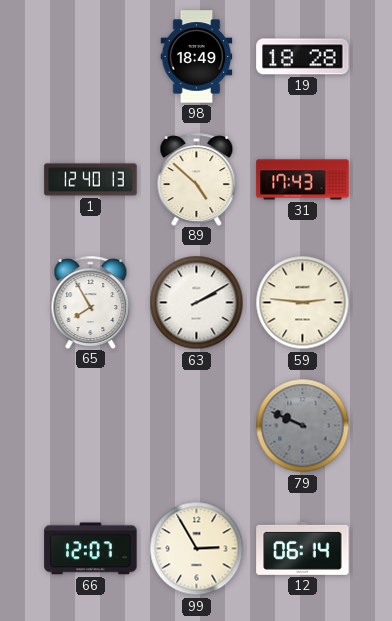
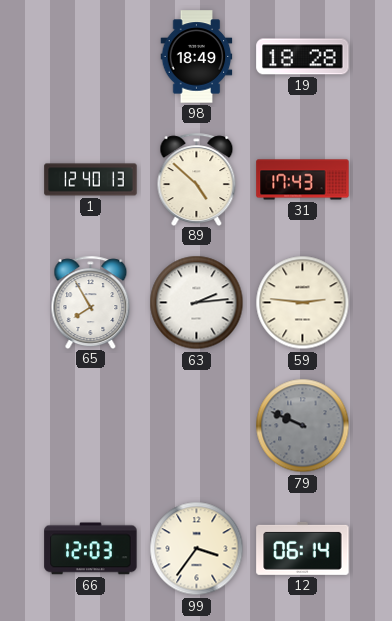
63: 2:10 -> 2:14 (197, 303)
66: 12:07 -> 12:03 (91, 549)
99: 2:55 -> 3:36 (197, 549)
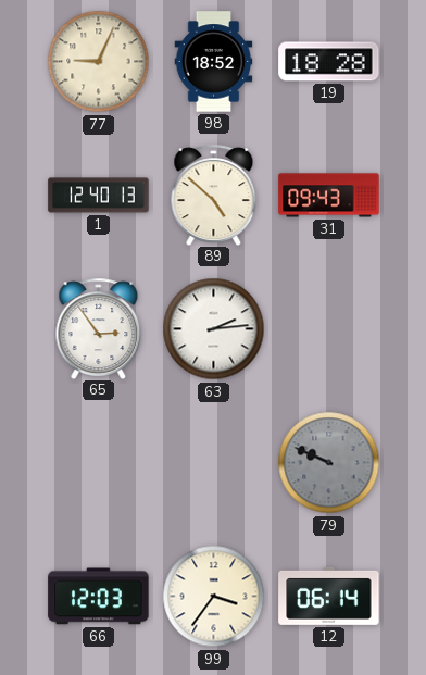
77: none -> 9:04 (99, 62)
98: 18:49 -> 18:52 (214, 62)
31: 17:43 -> 09:43 (329, 196)
65: 7:55 -> 2:54 (99, 328)
59: 2:46 -> none (303, 303)
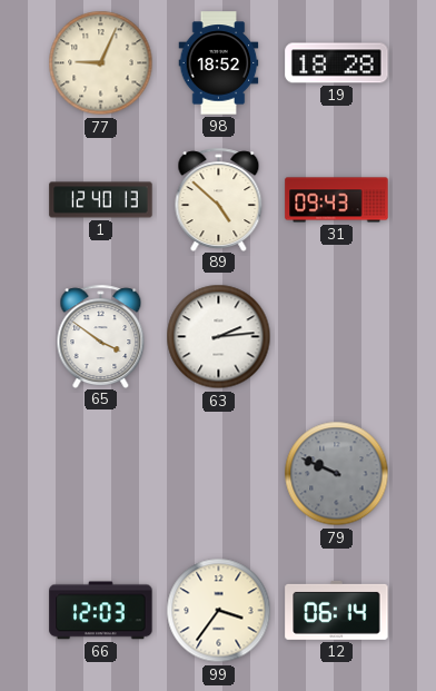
65: 2:54 -> 3:51 (101, 336)
